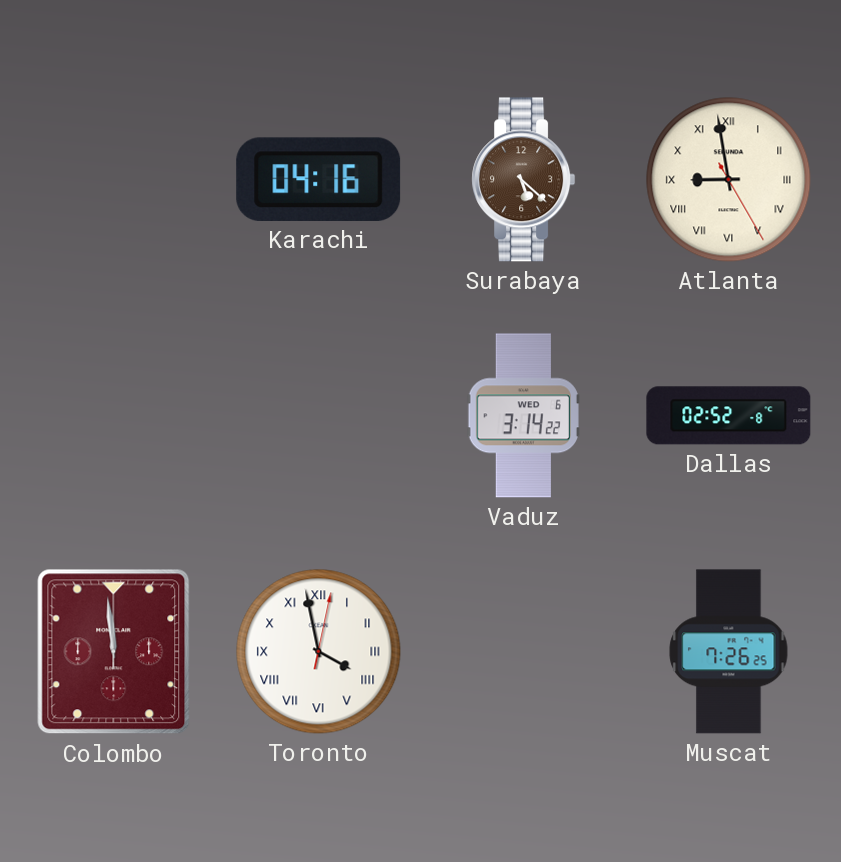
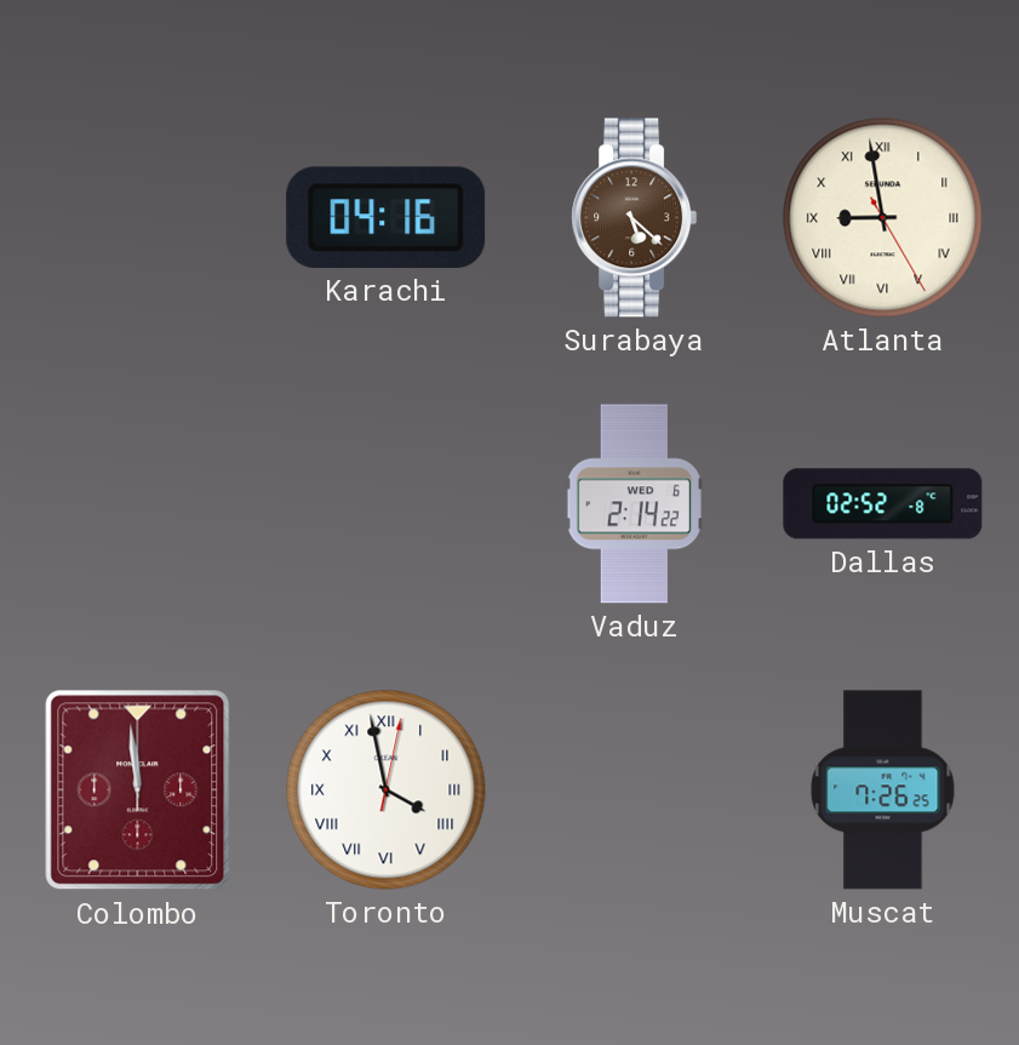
Vaduz: 3:14 -> 2:14 (634, 504)
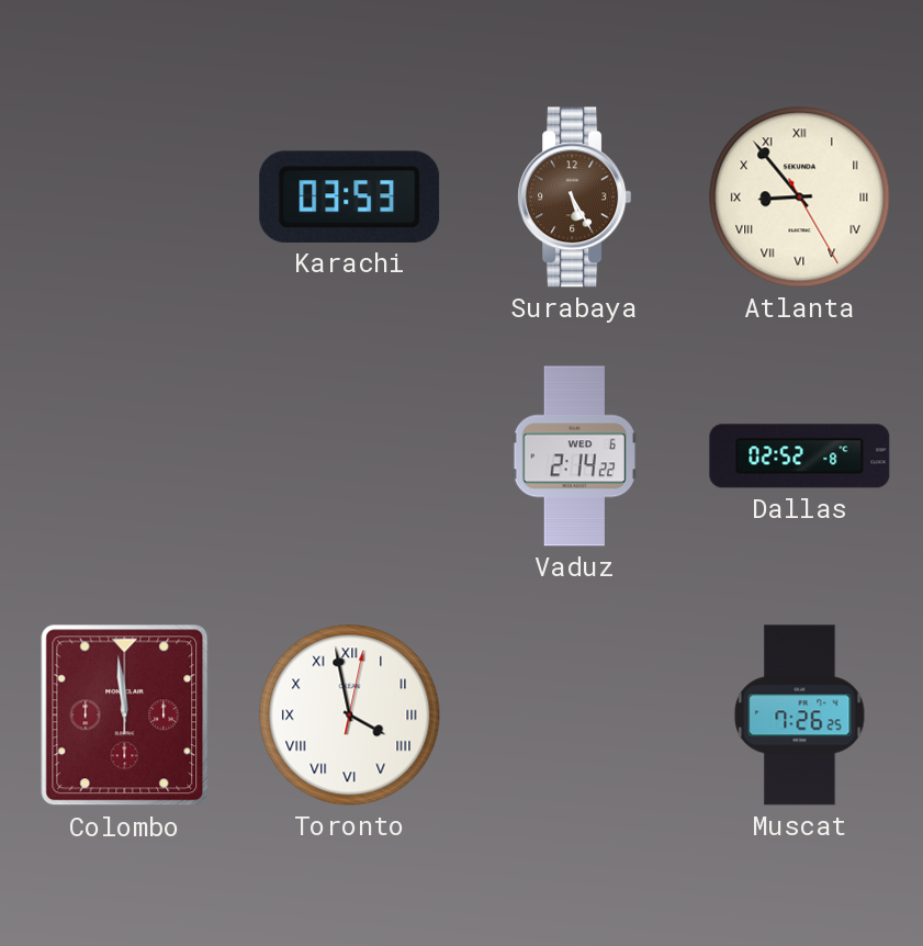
Karachi: 04:16 -> 03:53 (350, 196)
Surabaya: 5:22 -> 5:25 (575, 198)
Atlanta: 8:58 -> 8:53 (800, 198)
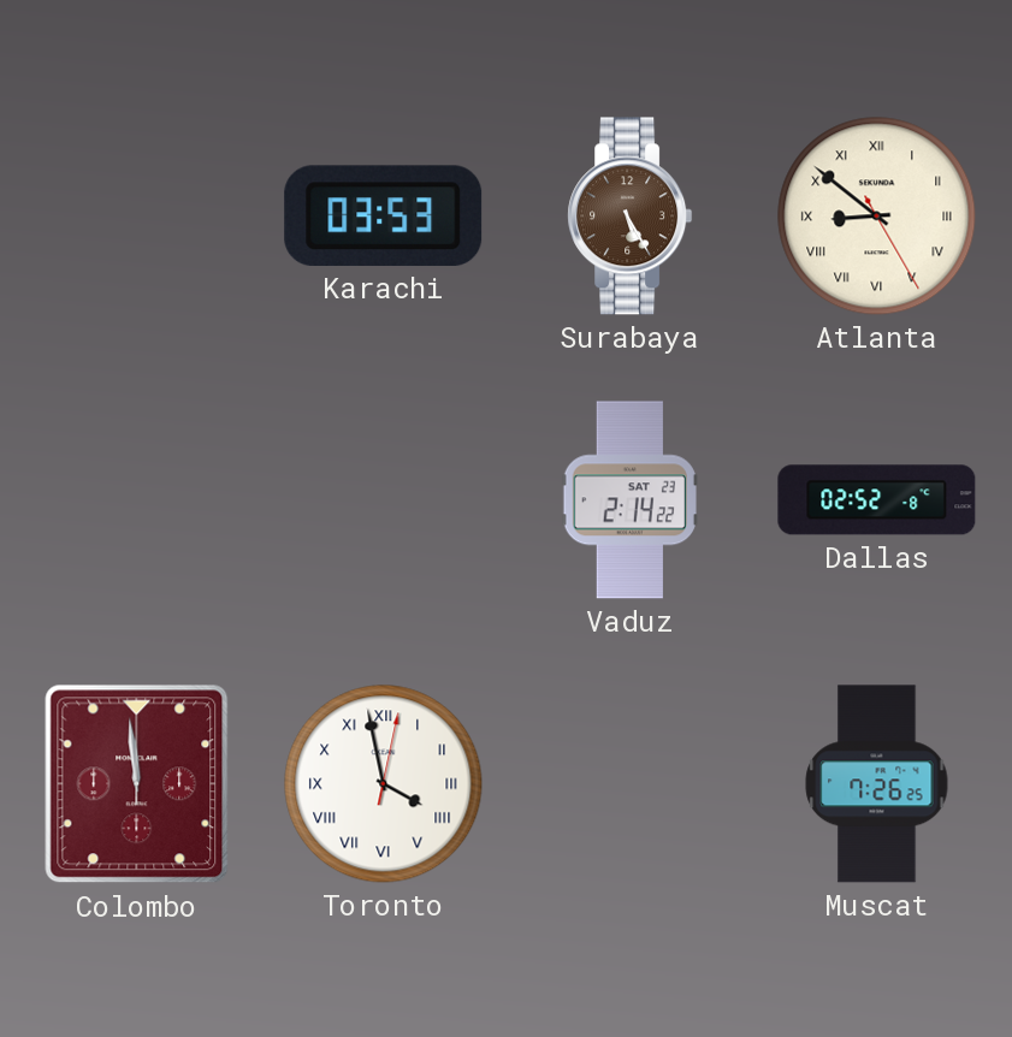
Atlanta: 8:53 -> 8:51 (877, 217)
Vaduz date: WED 6 -> SAT 23 (629, 500)
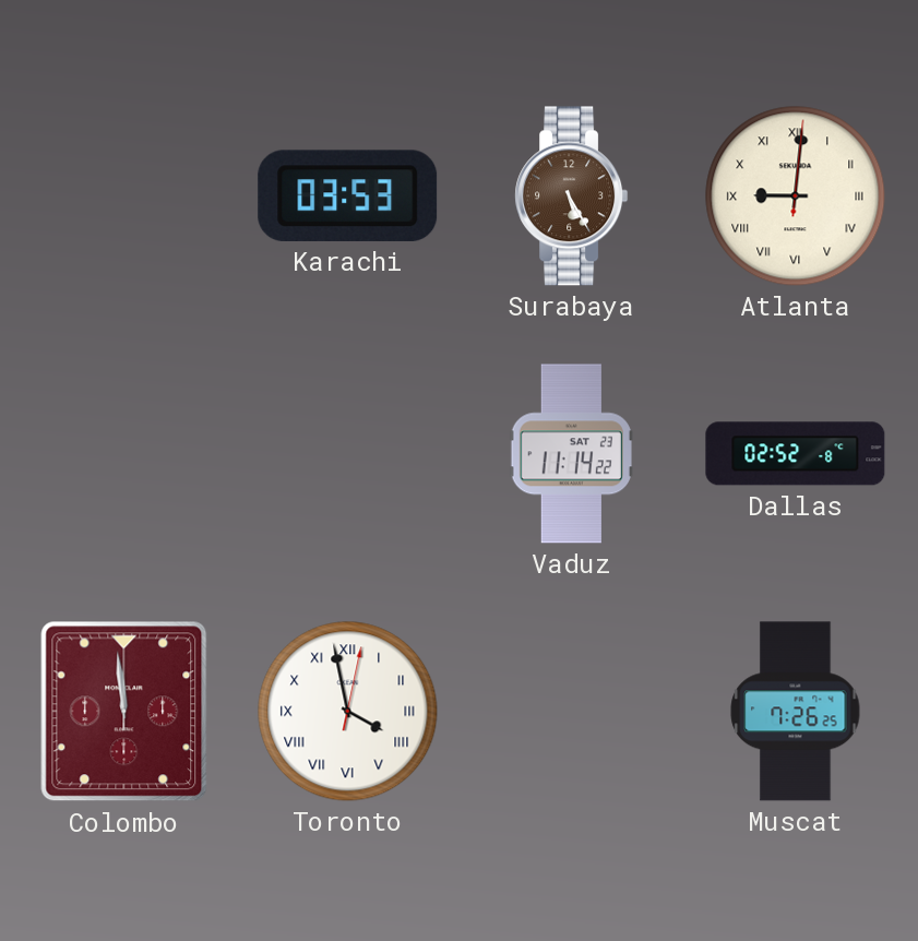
Atlanta: 8:51 -> 9:01 (796, 196)
Vaduz: 2:14 -> 11:14 (571, 454)
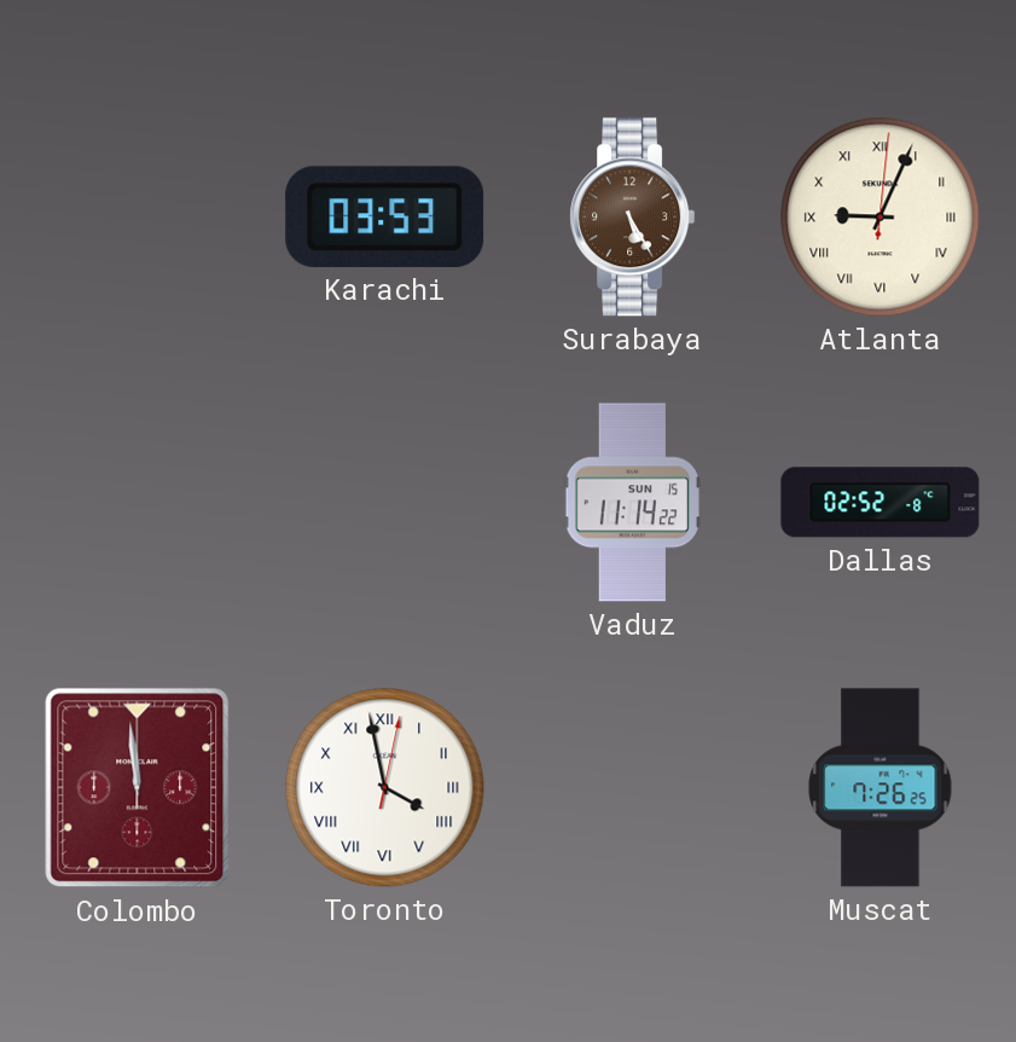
Atlanta: 9:01 -> 9:04 (881, 218)
Vaduz date: SAT 23 -> SUN 15 (632, 503)
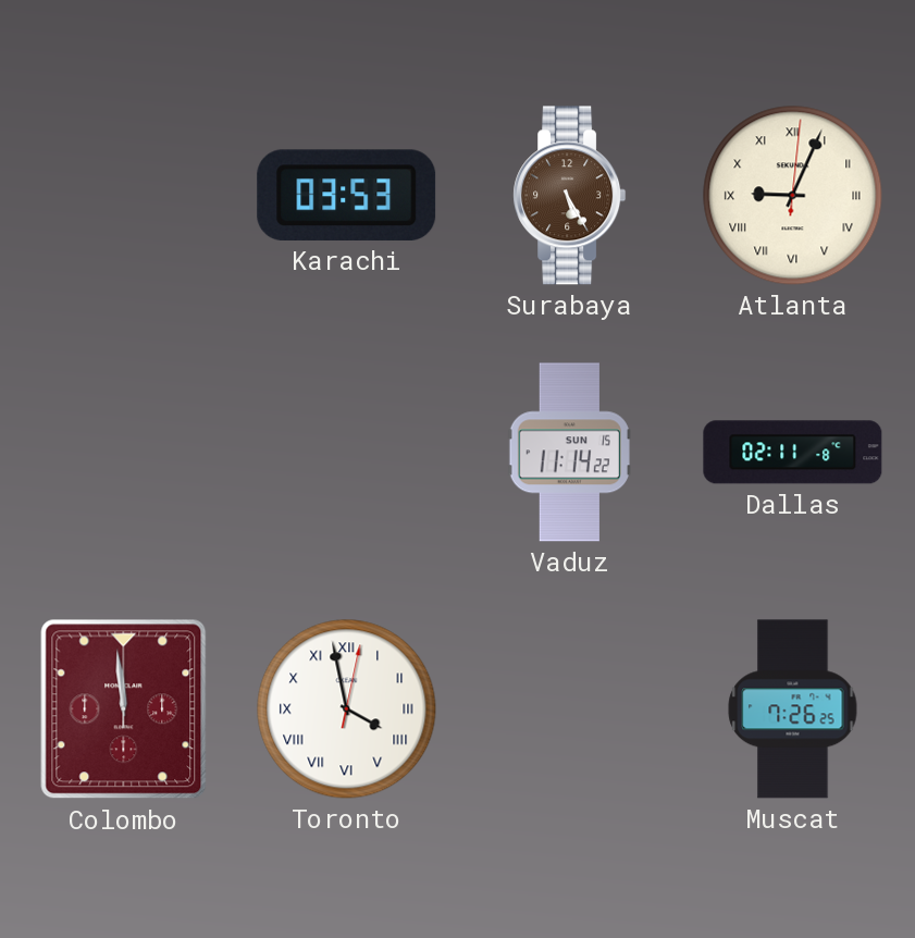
Dallas: 02:52 -> 02:11 (793, 453)
